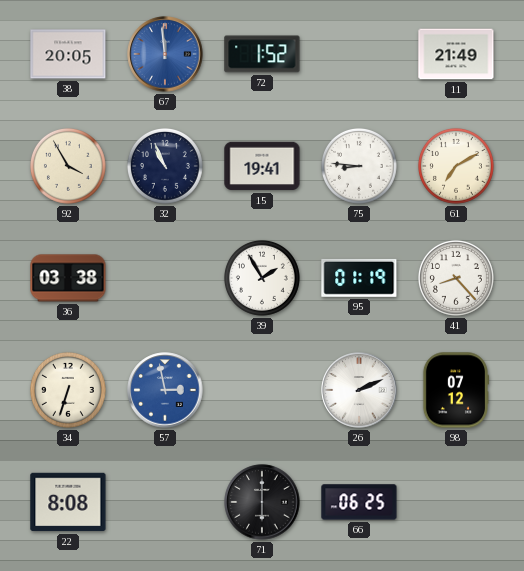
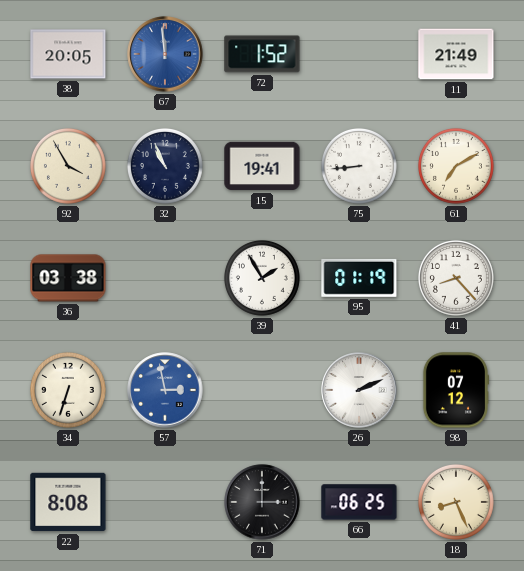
75: 8:46 -> 8:44 (359, 166)
71: 6:00 -> 3:00 (262, 502)
18: none -> 8:26 (456, 502)
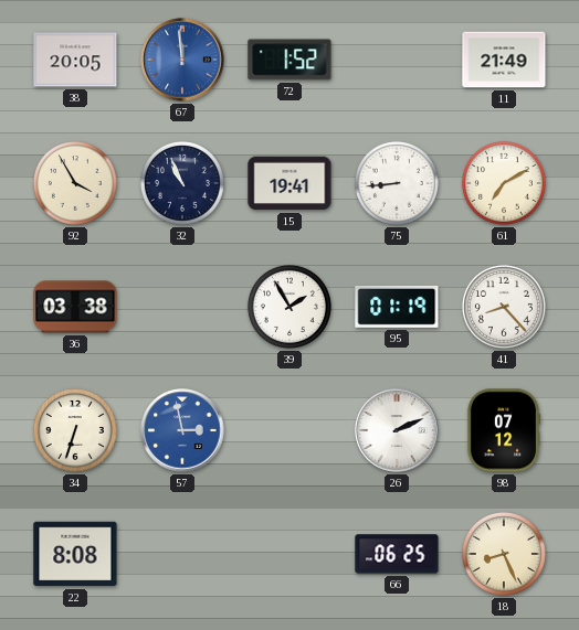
71: 3:00 -> none (262, 502)
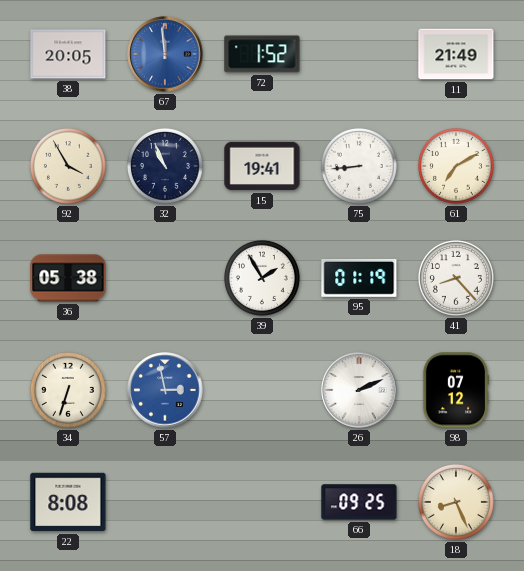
36: 03:38 -> 05:38 (68, 278)
66: 06:25 -> 09:25 (359, 502)
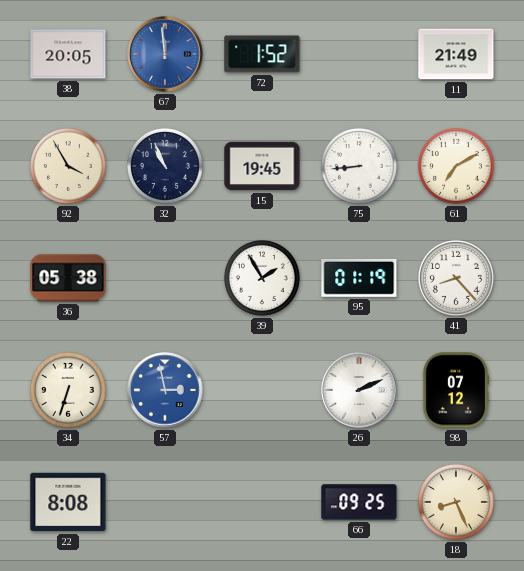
15: 19:41 -> 19:45 (262, 166)
